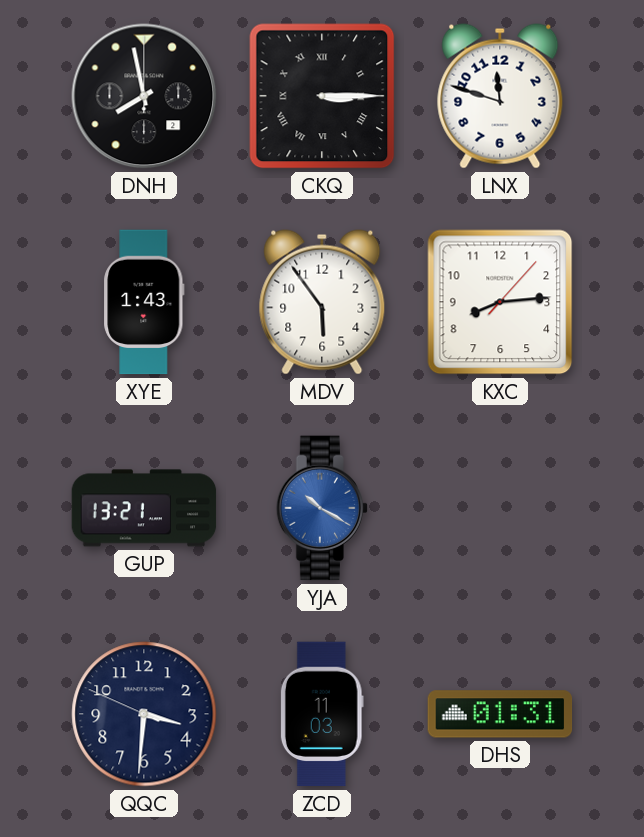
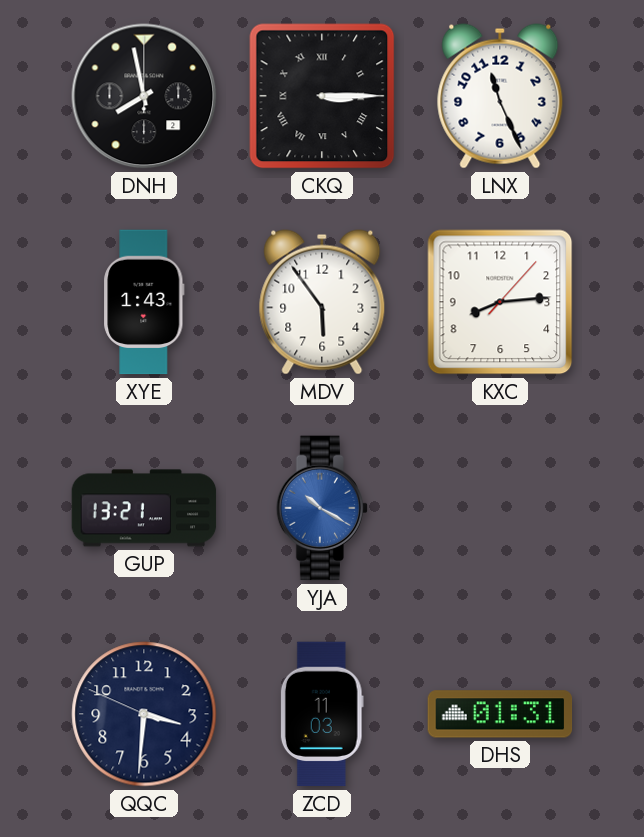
LNX: 11:48 -> 11:26 (500, 96)
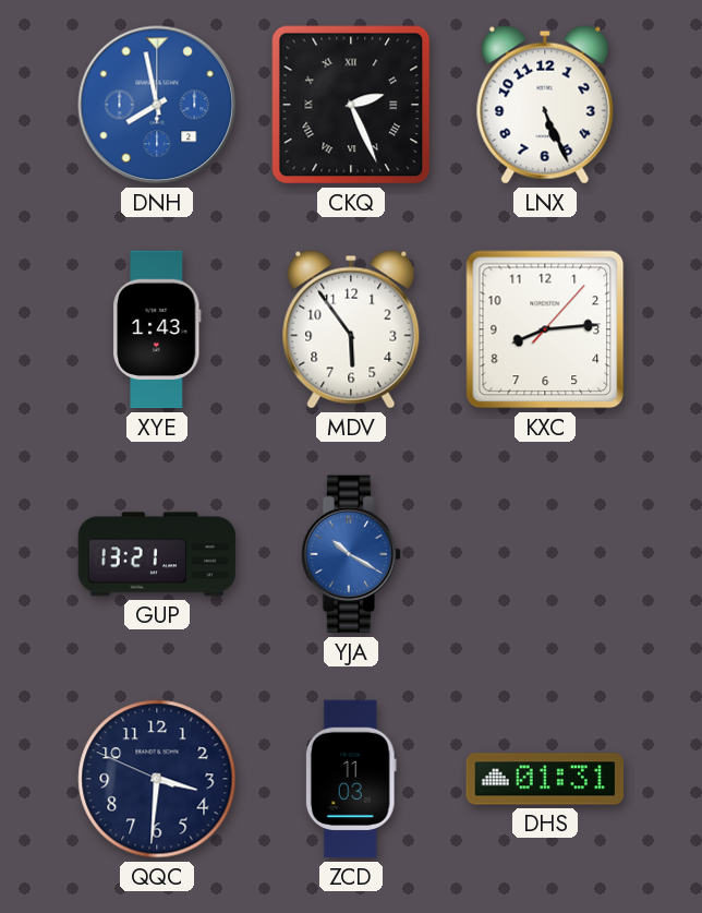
DNH dial: black -> blue (157, 105)
CKQ: 3:15 -> 2:26 (351, 105)
LNX: 11:26 -> 5:26 (545, 105)
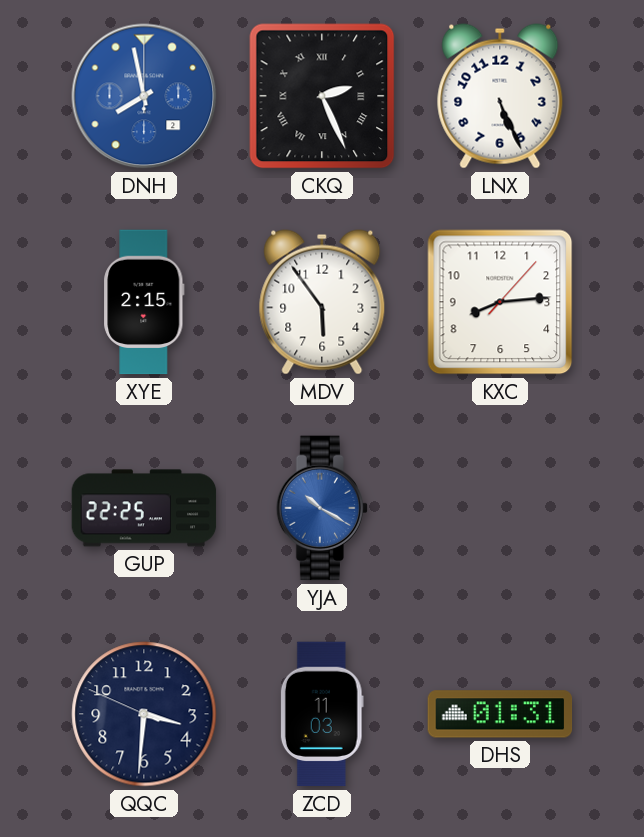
XYE: 1:43 -> 2:15 (144, 302)
GUP: 13:21 -> 22:25 (144, 508)
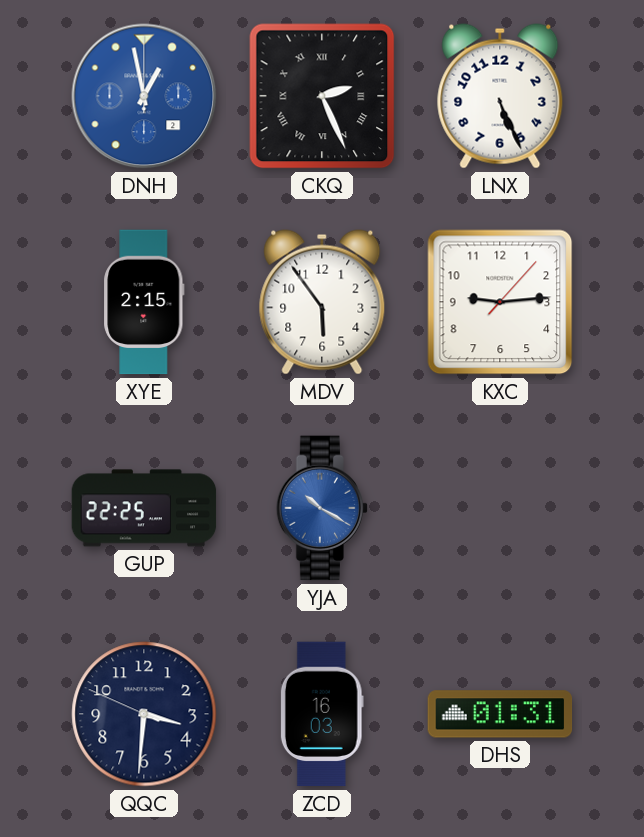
DNH: 7:58 -> 12:58 (144, 96)
KXC: 8:14 -> 9:14 (500, 302)
ZCD: 11:03 -> 16:03 (322, 714)
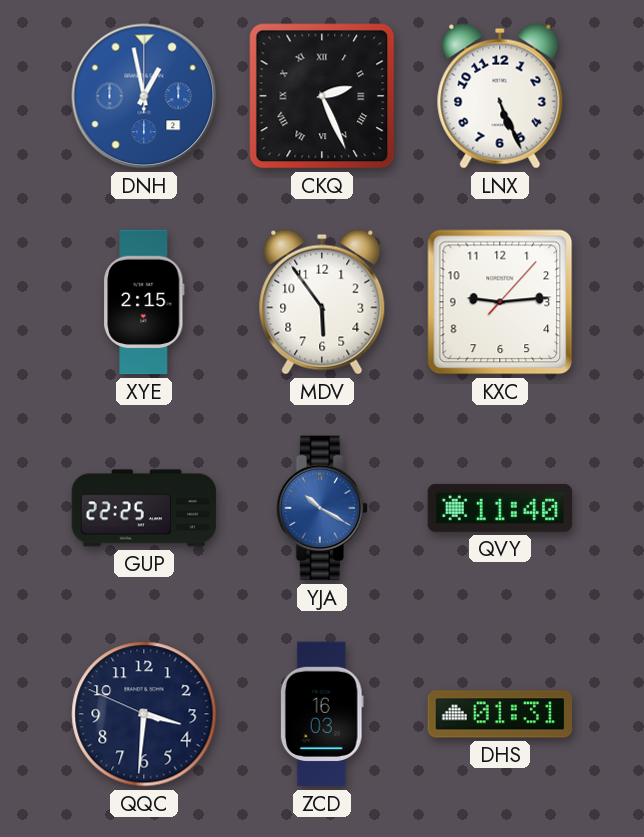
QVY: none -> 11:40 (500, 508)
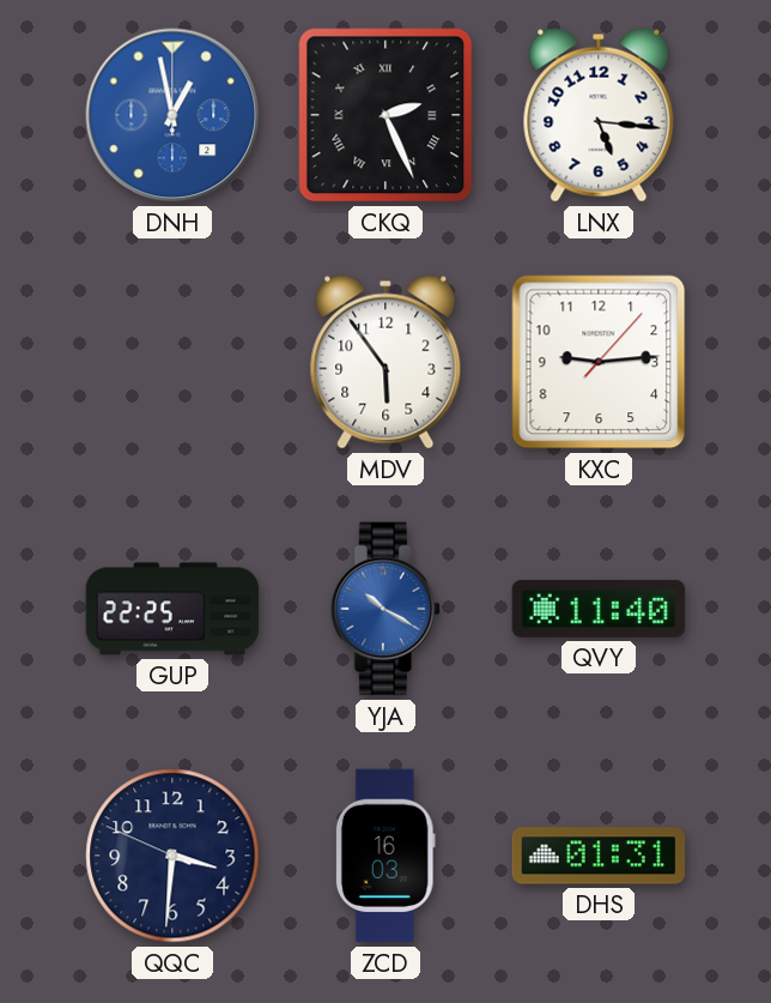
LNX: 5:26 -> 5:16 (599, 115)
XYE: 2:15 -> none (144, 302)
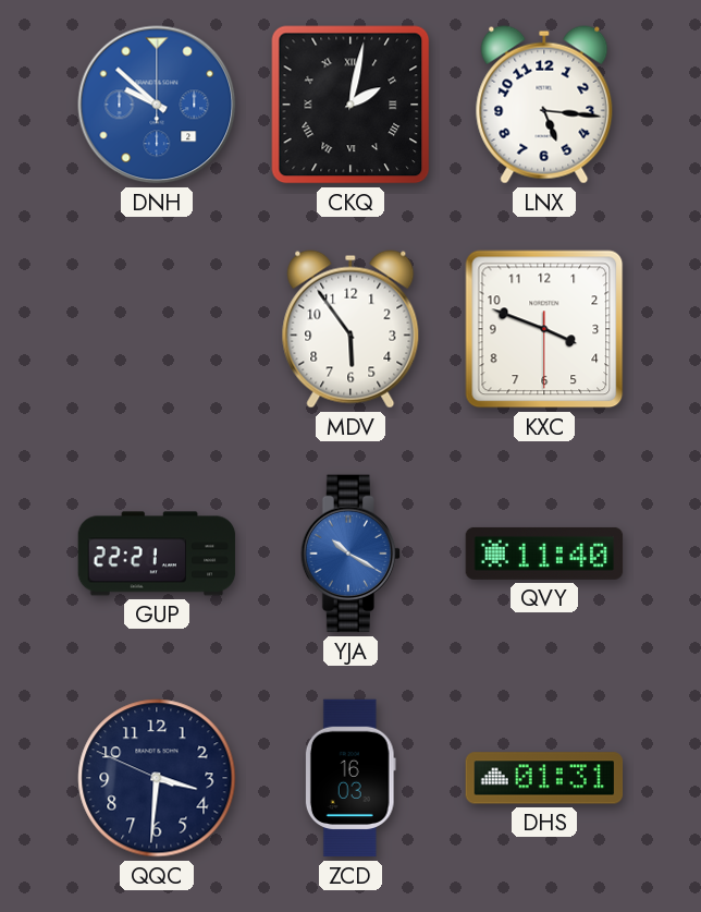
DNH: 12:58 -> 9:52 (157, 105)
CKQ: 2:26 -> 2:02 (350, 105)
KXC: 9:14 -> 3:48 (544, 329)
GUP: 22:25 -> 22:21 (157, 554)
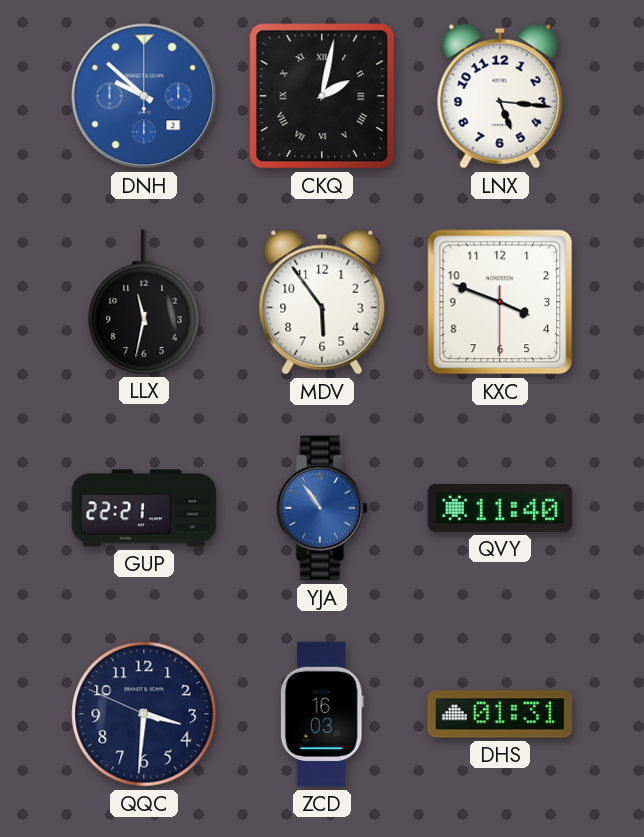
LLX: none -> 11:32 (144, 302)
YJA: 10:20 -> 10:54 (321, 508)
